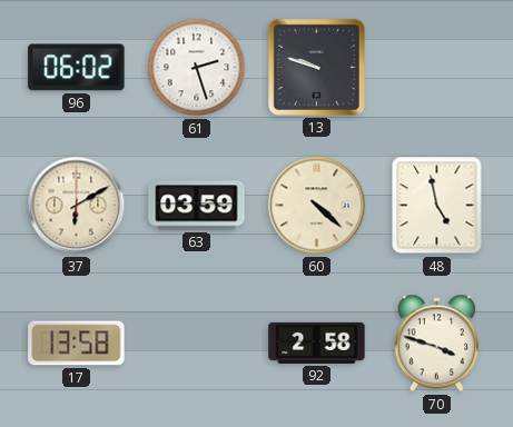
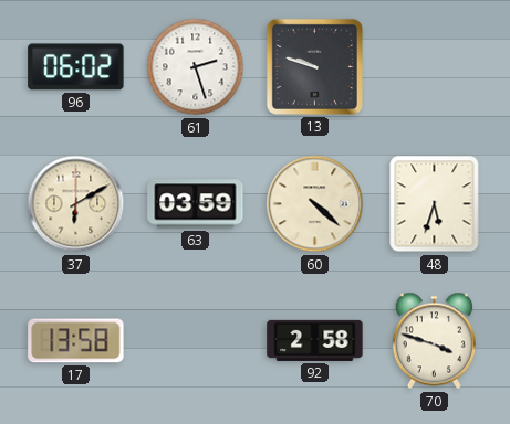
48: 4:58 -> 5:33 (435, 204)
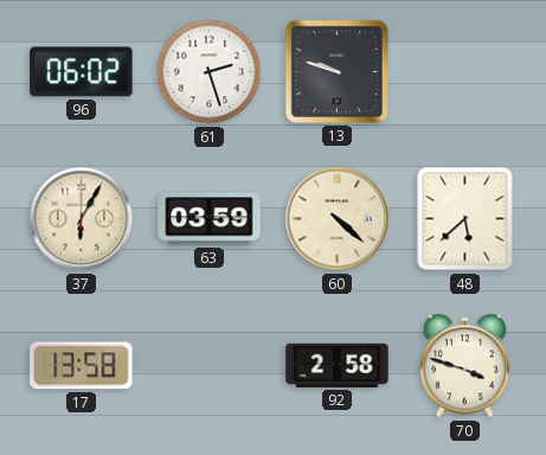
37: 6:10 -> 6:05 (82, 219)
48: 5:33 -> 5:38 (465, 219)
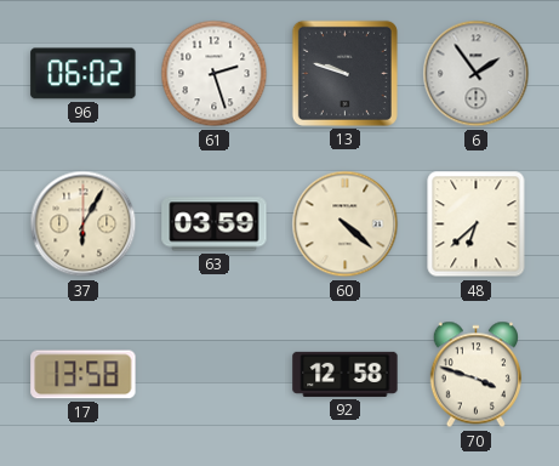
6: none -> 1:54 (477, 74)
48: 5:38 -> 6:38 (477, 225)
92: 2:58 -> 12:58 (346, 374)
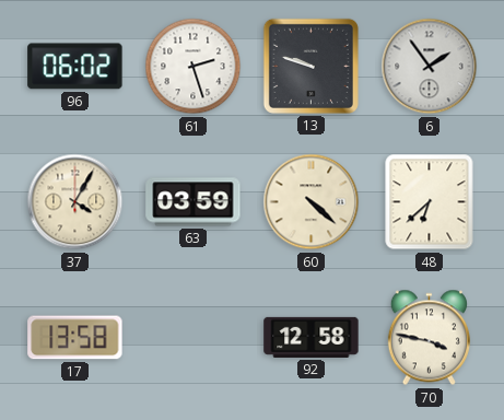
37: 6:05 -> 4:05 (75, 202)
70: 3:48 -> 3:47 (429, 338)
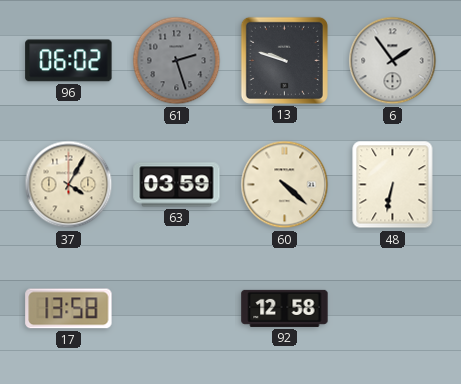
61 dial: white -> grey (177, 61)
48: 6:38 -> 6:32 (393, 185)
70: 3:47 -> none (429, 338)
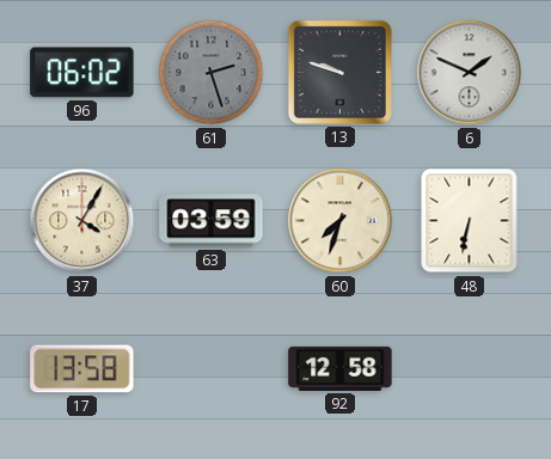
6: 1:54 -> 1:49 (470, 73)
60: 4:22 -> 7:33 (341, 221)
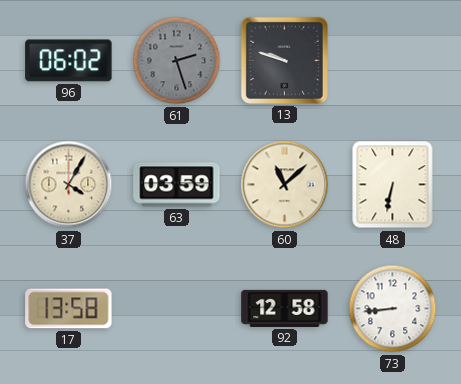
6: 1:49 -> none (470, 73)
60: 7:33 -> 11:08 (285, 185)
73: none -> 8:44 (393, 309)
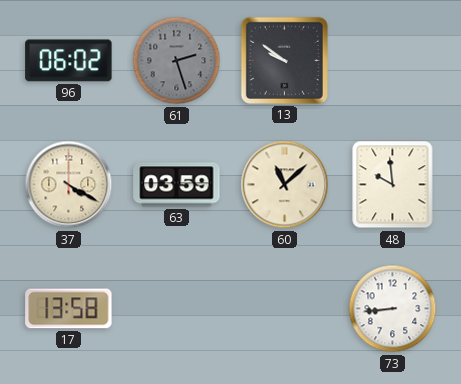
13: 9:48 -> 9:51 (284, 60)
37: 4:05 -> 4:20 (69, 185)
48: 6:32 -> 9:59 (393, 185)
92: 12:58 -> none (285, 308)
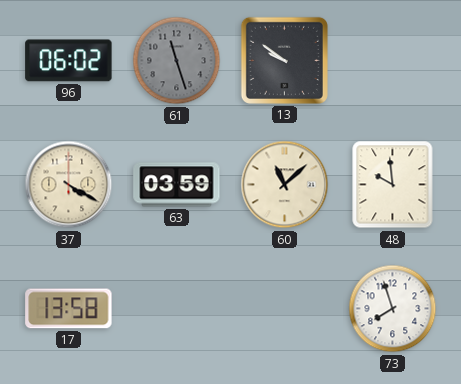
61: 2:27 -> 11:27 (177, 61)
73: 8:44 -> 7:57 (393, 309)
